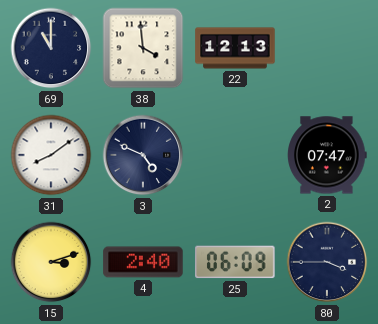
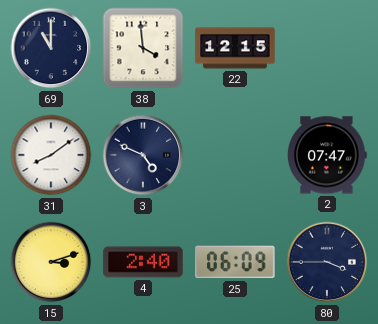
22: 12:13 -> 12:15 (235, 48)
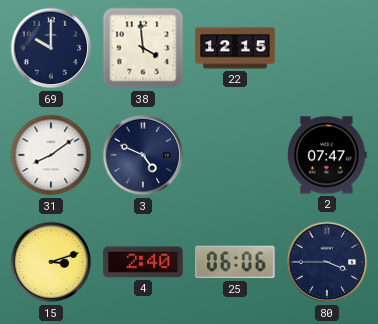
69: 11:00 -> 10:00 (51, 48)
25: 06:09 -> 06:06 (235, 262)
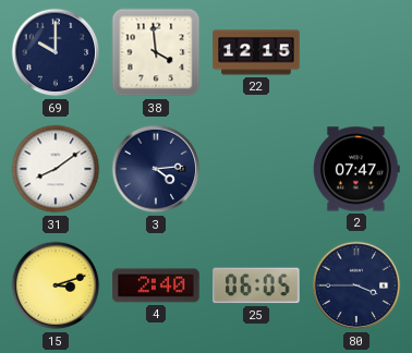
3: 4:49 -> 4:14 (156, 169)
25: 06:06 -> 06:05 (256, 285)
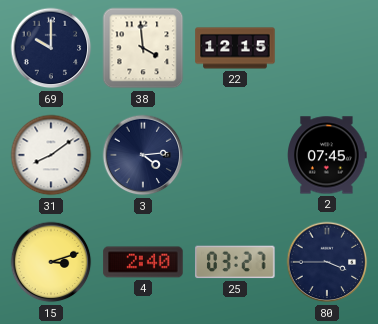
2: 07:47 -> 07:45 (327, 155)
25: 06:05 -> 03:27 (235, 262)
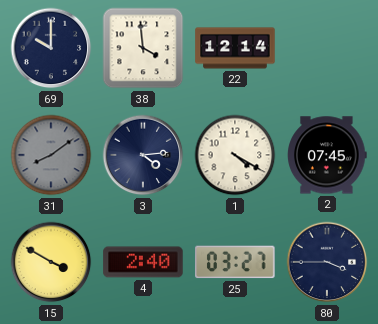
22: 12:15 -> 12:14 (235, 48)
31 dial: white -> grey (51, 155)
1: none -> 4:20 (235, 155)
15: 3:12 -> 3:50 (51, 262)
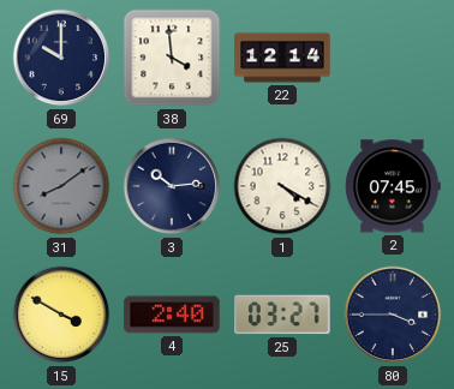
3: 4:14 -> 10:14 (172, 186)
